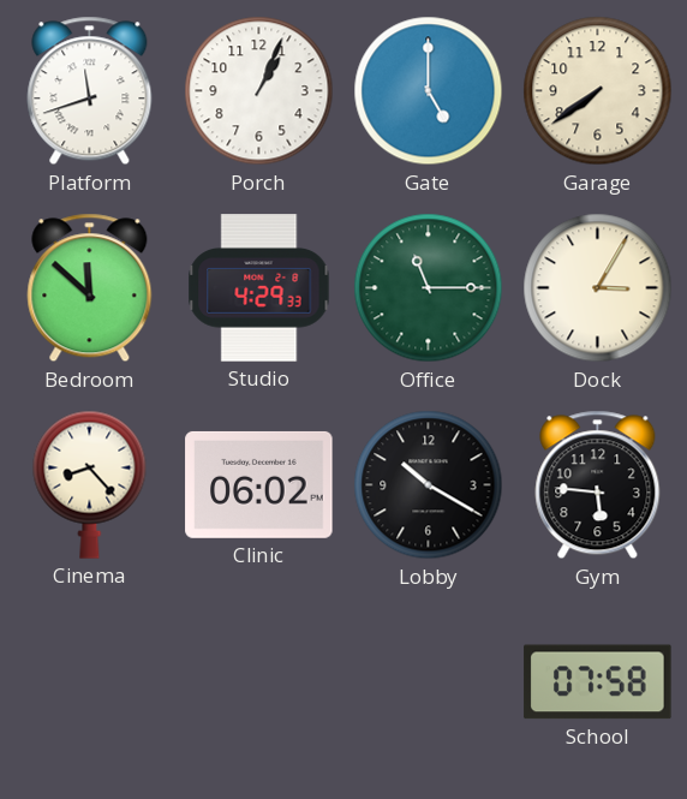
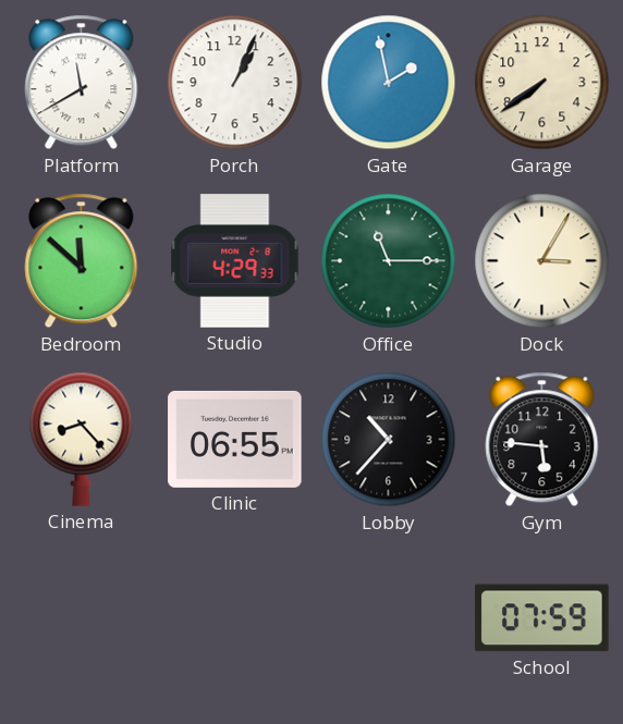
Platform: 11:42 -> 11:40 (82, 83)
Gate: 5:00 -> 1:58 (389, 83)
Clinic: 06:02 -> 06:55 (235, 439)
Lobby: 10:20 -> 10:37 (389, 440)
School: 07:58 -> 07:59 (542, 618)
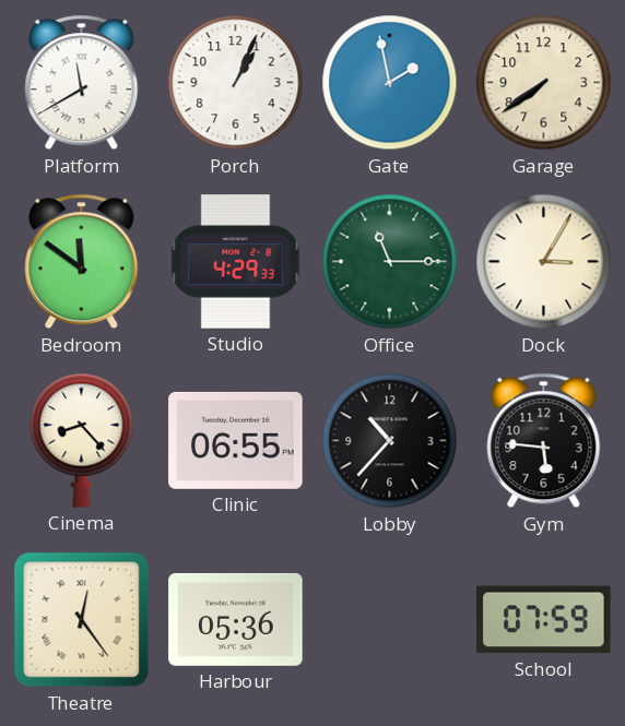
Bedroom: 11:52 -> 11:51 (82, 262)
Theatre: none -> 12:24 (82, 620)
Harbour: none -> 05:36 (236, 619)
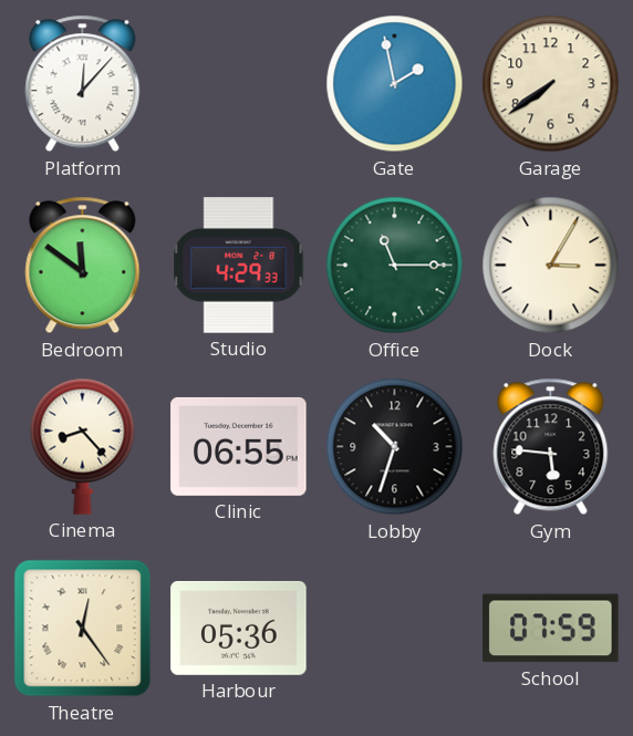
Platform: 11:40 -> 12:07 (83, 84)
Porch: 1:04 -> none (236, 83)
Lobby: 10:37 -> 10:33 (395, 447)
